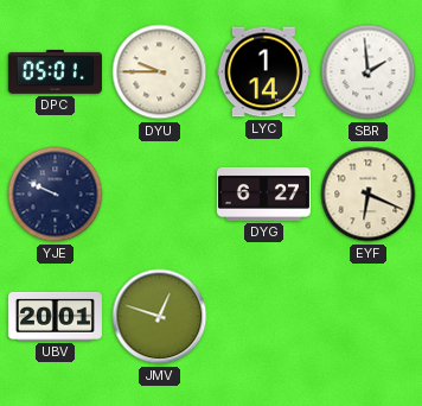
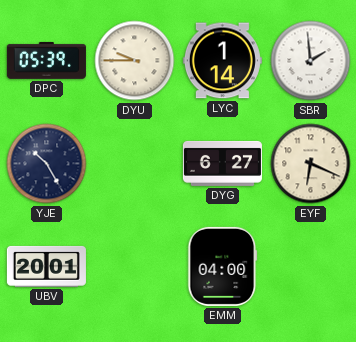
DPC: 05:01 -> 05:39 (46, 60)
YJE: 9:49 -> 10:25 (47, 164)
JMV: 12:48 -> none (160, 317)
EMM: none -> 04:00 (223, 266)
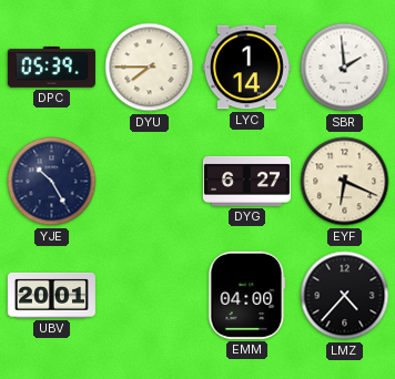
DYU: 9:45 -> 7:45 (150, 68)
LMZ: none -> 4:37 (345, 296)
